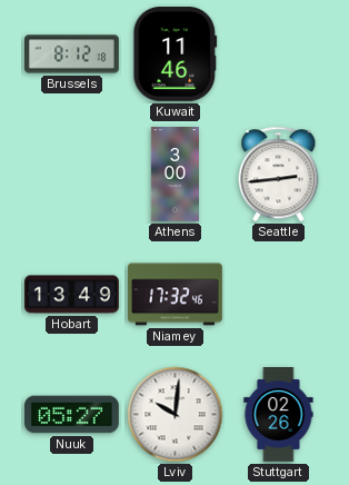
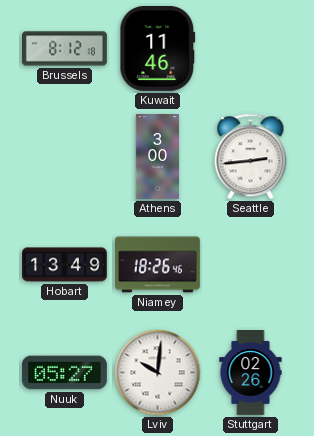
Niamey: 17:32 -> 18:26 (158, 265)
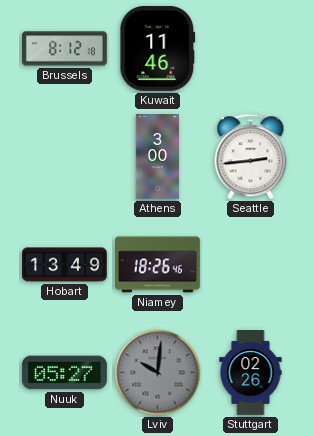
Lviv dial: white -> grey (158, 373)
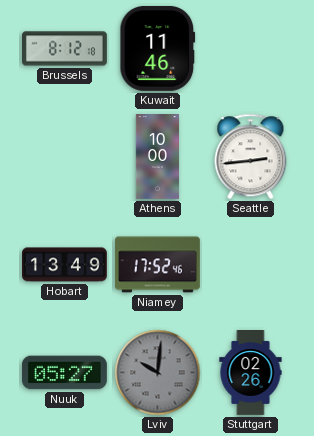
Athens: 3:00 -> 10:00 (157, 157)
Niamey: 18:26 -> 17:52 (158, 265)
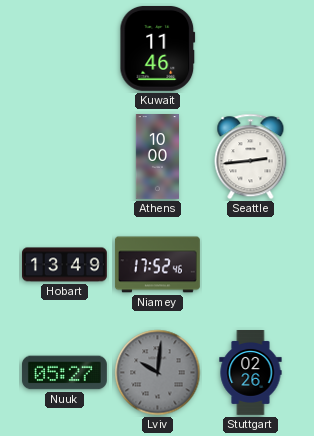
Brussels: 8:12 -> none (65, 49)
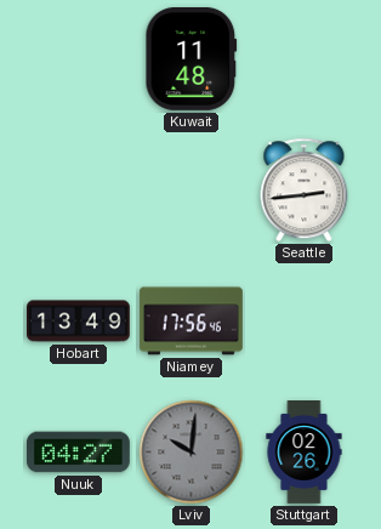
Kuwait: 11:46 -> 11:48 (192, 58)
Athens: 10:00 -> none (157, 157)
Niamey: 17:52 -> 17:56 (192, 322)
Nuuk: 05:27 -> 04:27 (78, 453)
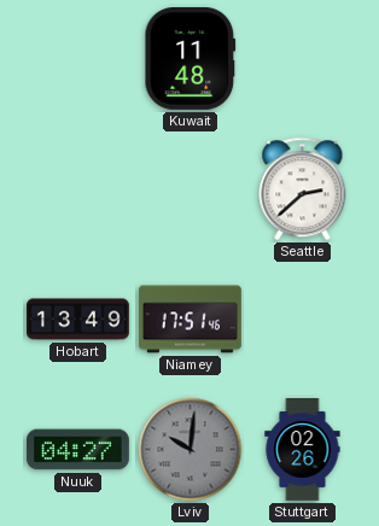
Seattle: 2:44 -> 2:38 (303, 189)
Niamey: 17:56 -> 17:51 (191, 320)
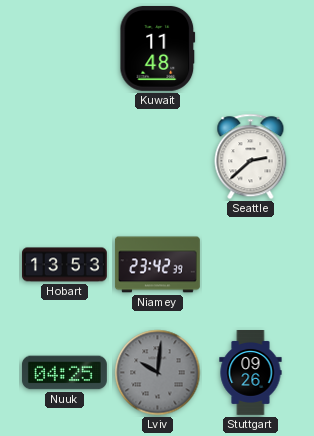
Hobart: 13:49 -> 13:53 (65, 265)
Niamey: 17:51 -> 23:42 (158, 265)
Nuuk: 04:27 -> 04:25 (64, 373)
Stuttgart: 02:26 -> 09:26 (251, 373)
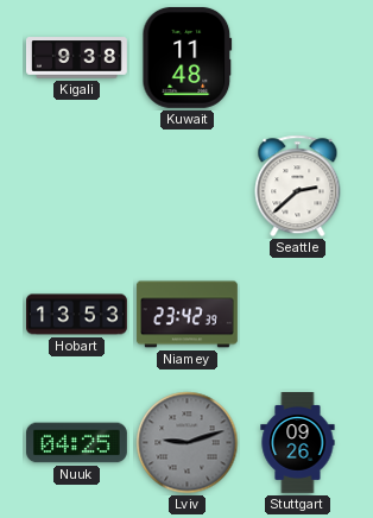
Kigali: none -> 9:38 (76, 58)
Lviv: 10:01 -> 9:12 (188, 443)
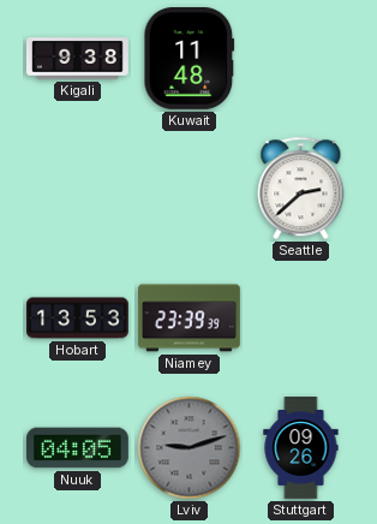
Niamey: 23:42 -> 23:39 (190, 318)
Nuuk: 04:25 -> 04:05 (77, 448)
